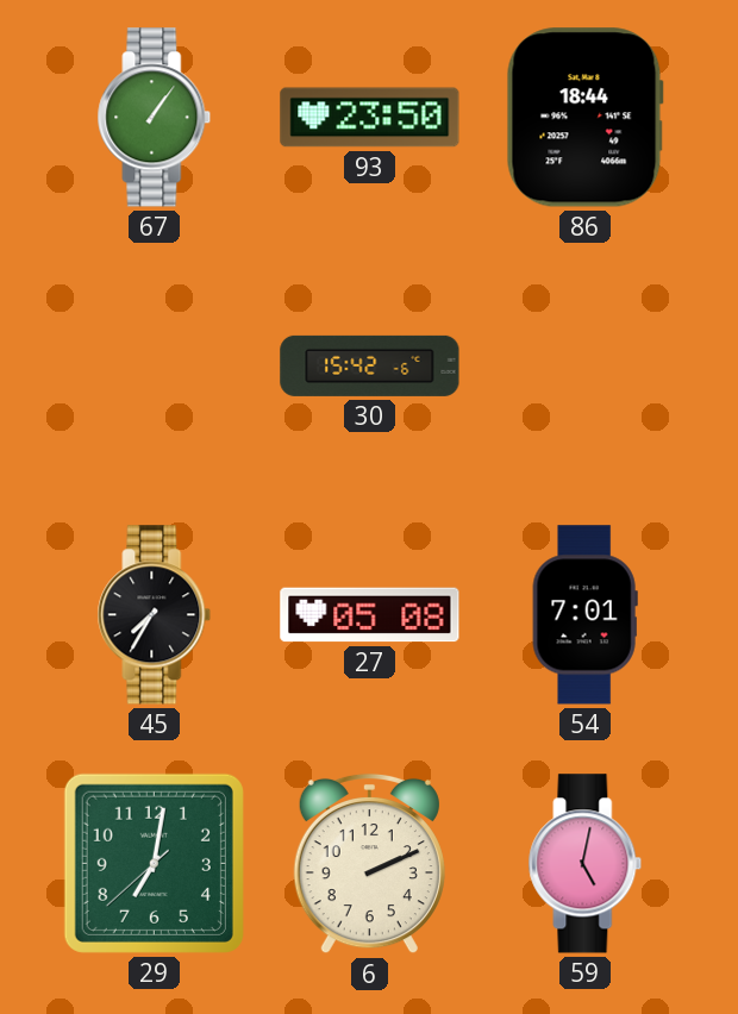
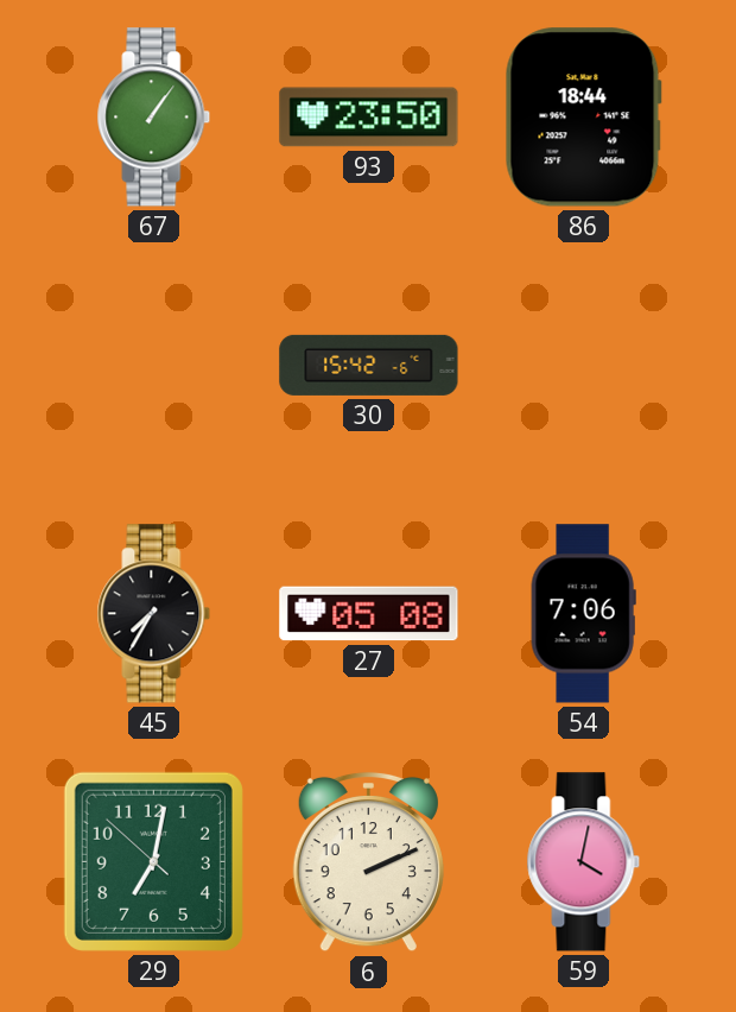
54: 7:01 -> 7:06 (583, 614)
29: 7:01:38 -> 7:01:52 (153, 861)
59: 5:02 -> 4:02 (584, 862)
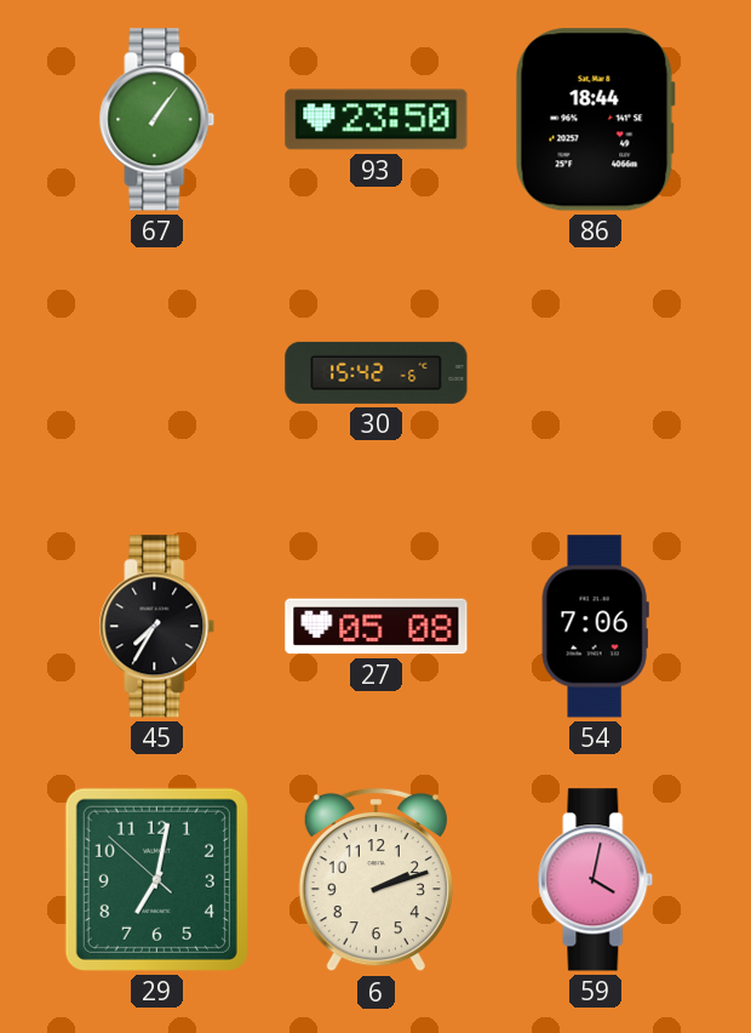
6: 2:11 -> 2:12 (375, 880)
